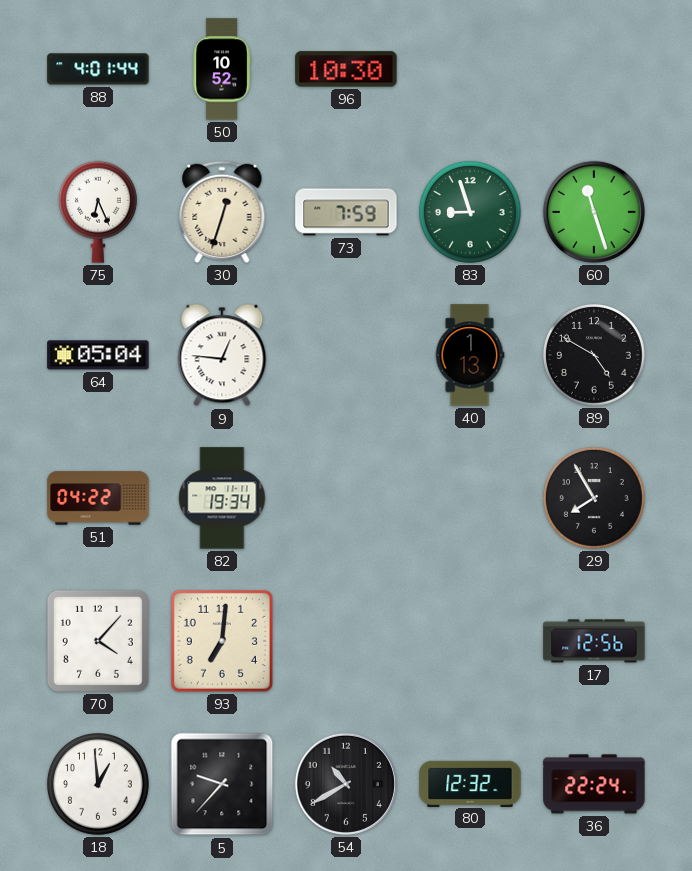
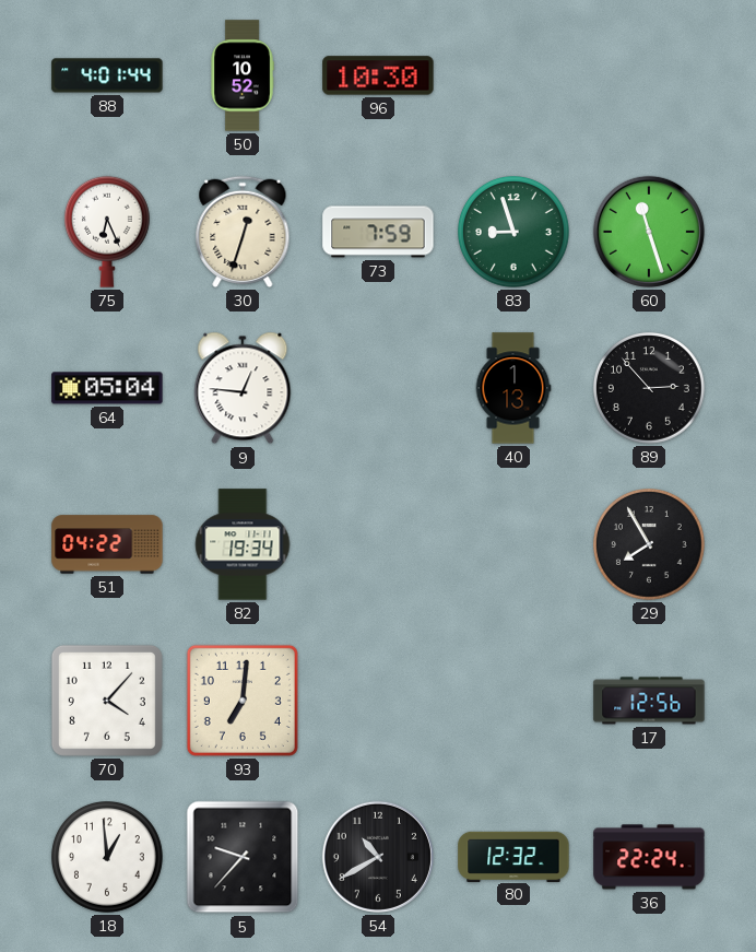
89: 4:50 -> 2:53 (650, 389)
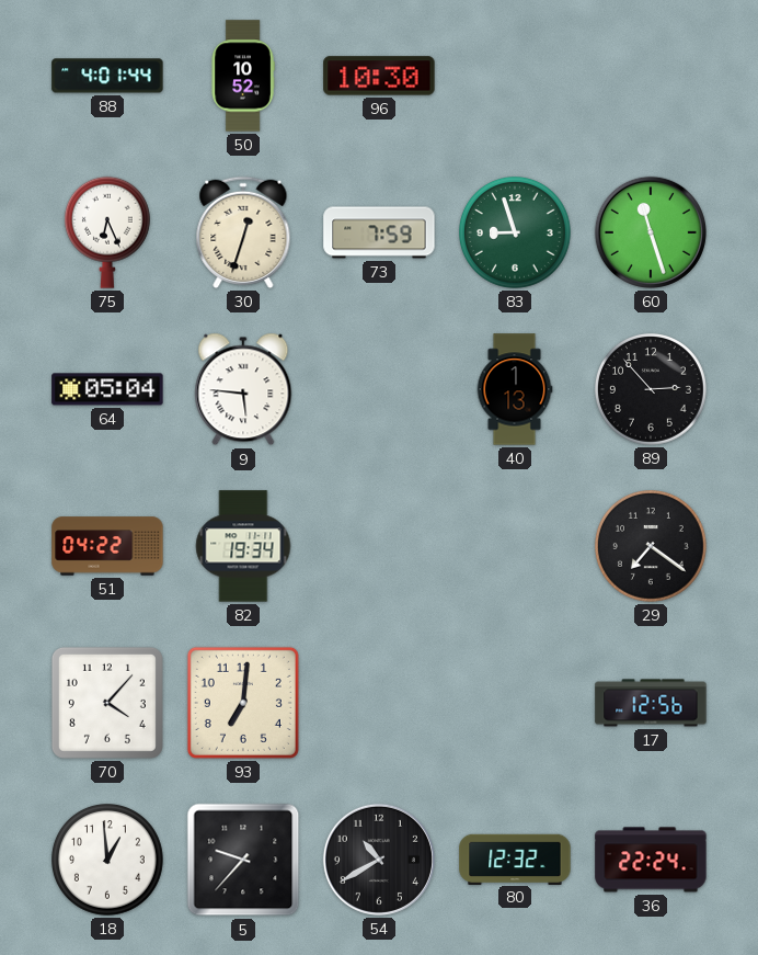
9: 12:46 -> 5:46 (243, 389)
29: 7:55 -> 7:21 (652, 547)
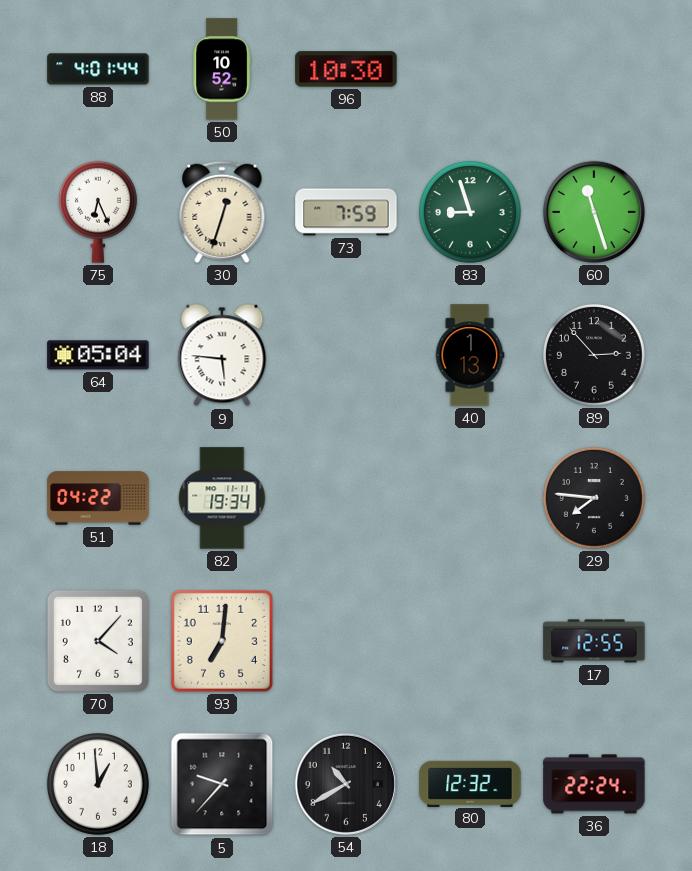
29: 7:21 -> 7:46 (595, 499)
17: 12:56 -> 12:55 (594, 641)
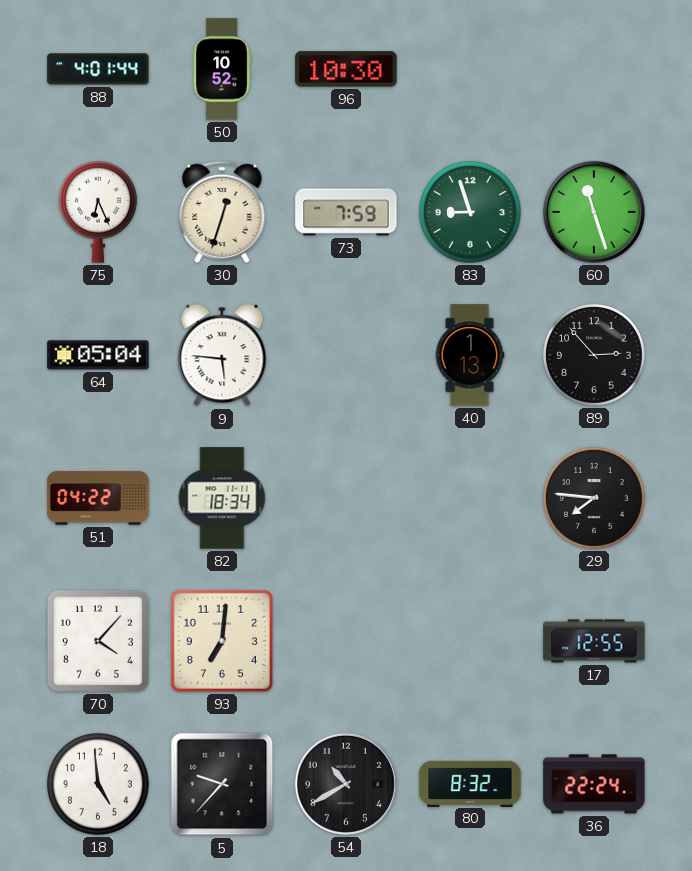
82: 19:34 -> 18:34 (222, 498)
18: 12:59 -> 4:59 (99, 785)
80: 12:32 -> 8:32 (470, 783)
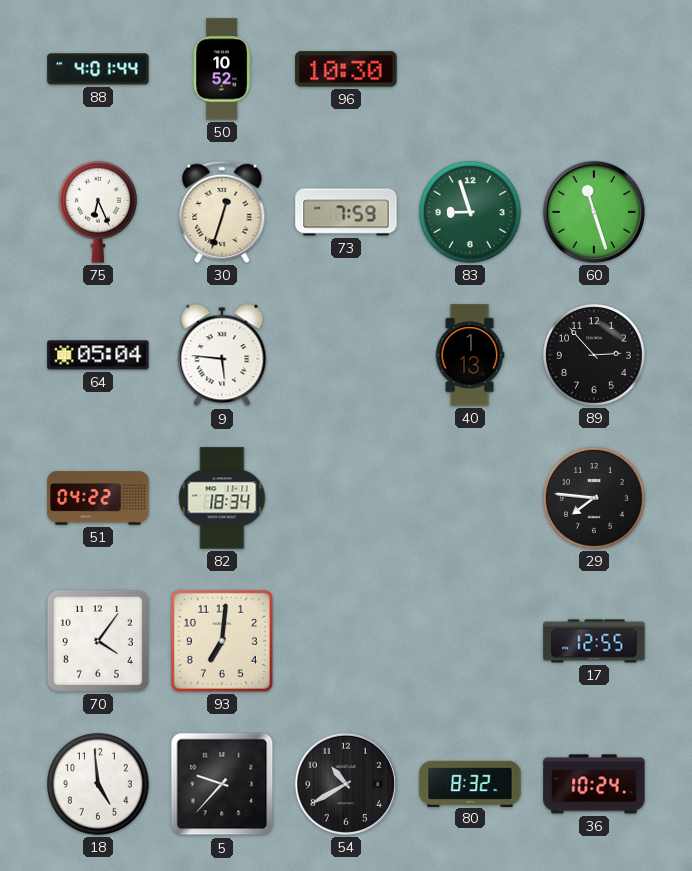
70: 4:07 -> 4:06 (98, 641)
36: 22:24 -> 10:24 (594, 784)
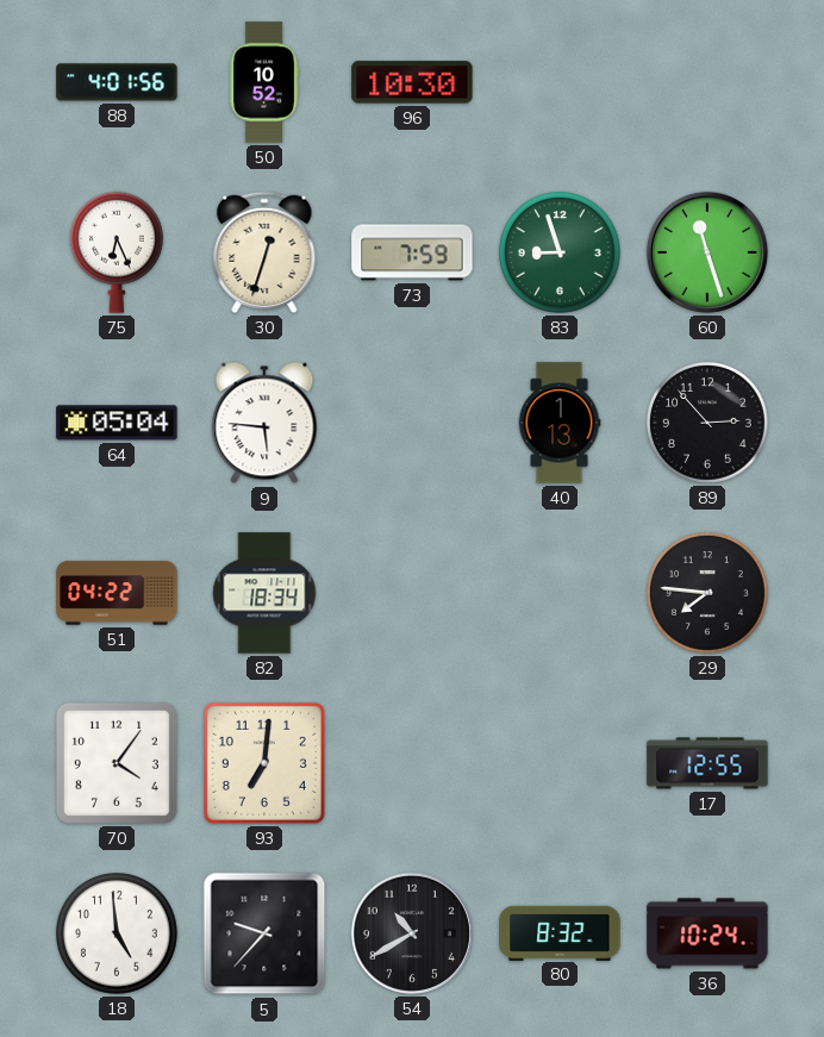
88: 4:01:44 -> 4:01:56 (117, 82)
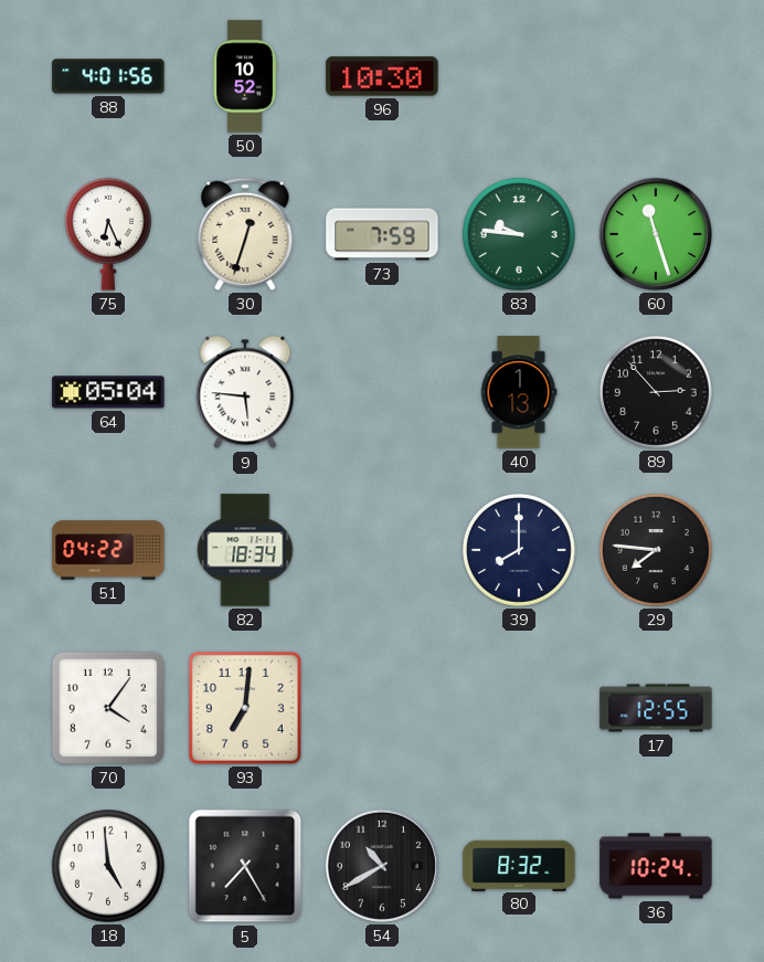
83: 8:57 -> 9:46 (520, 235)
39: none -> 8:00 (520, 551)
5: 9:37 -> 7:25 (245, 866)
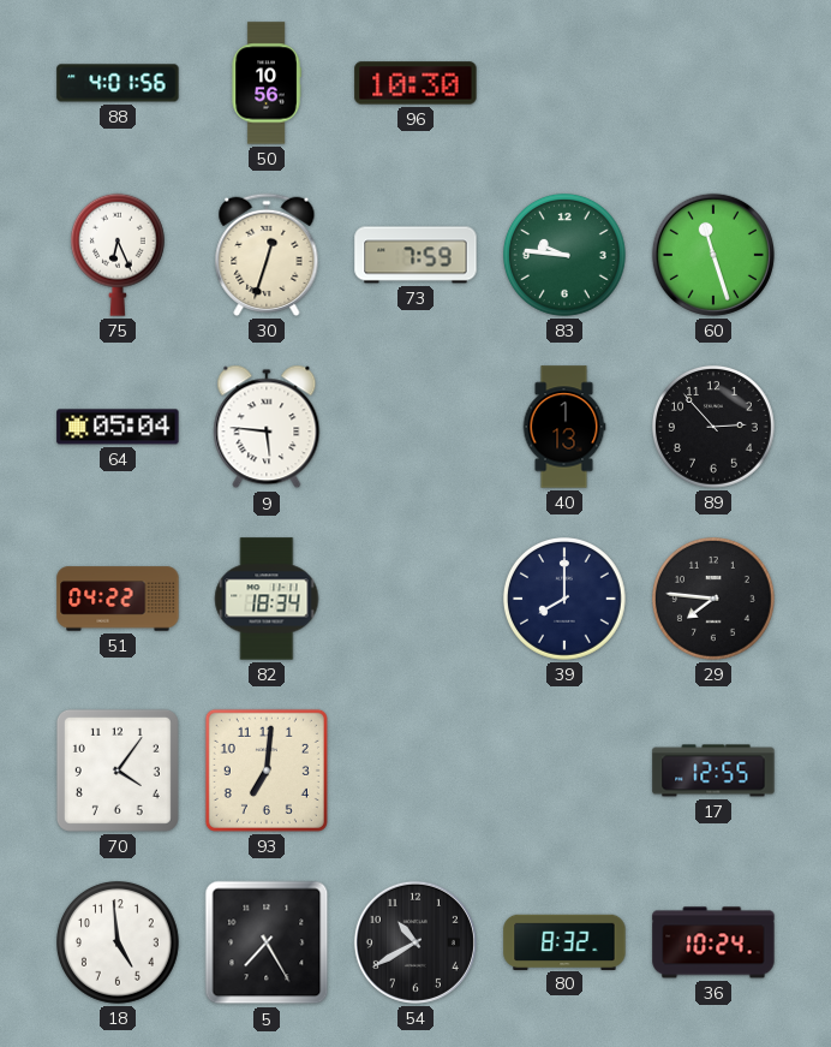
50: 10:52 -> 10:56 (267, 83)
